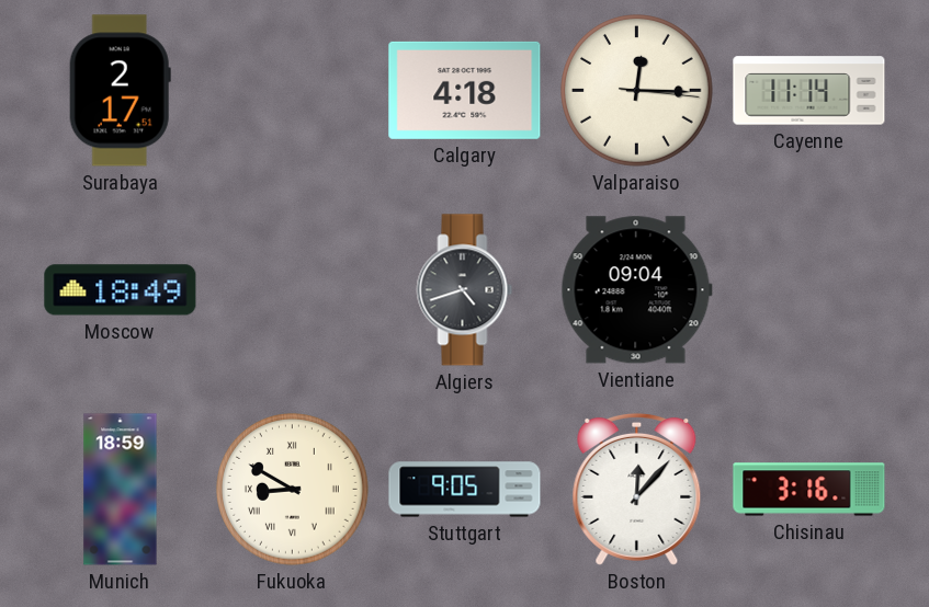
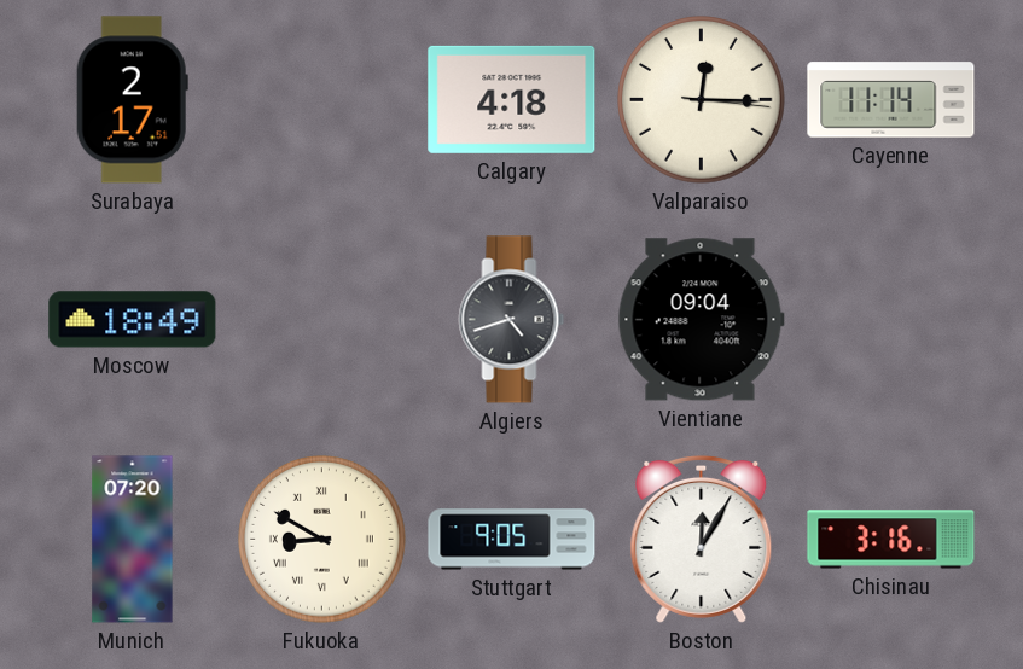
Munich: 18:59 -> 07:20 (133, 540)
Boston: 12:07 -> 12:05 (702, 539)
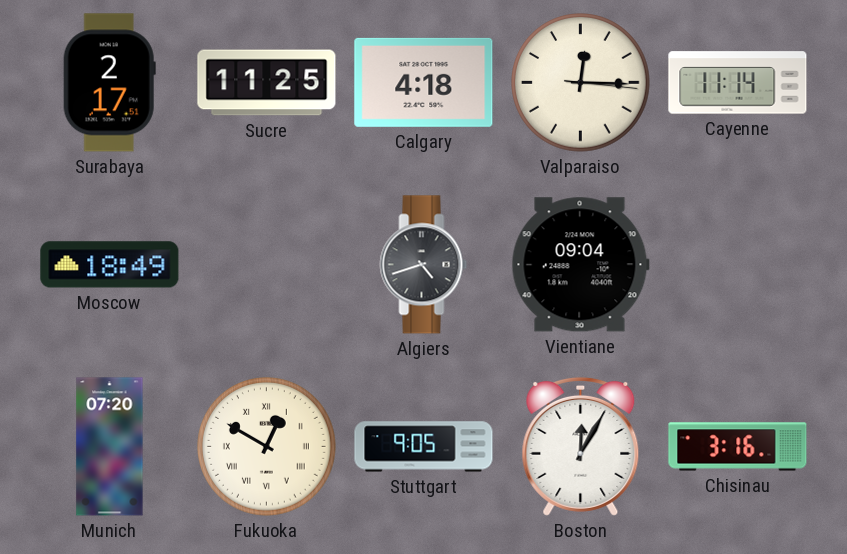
Sucre: none -> 11:25 (267, 83)
Fukuoka: 8:50 -> 12:50 (267, 447)
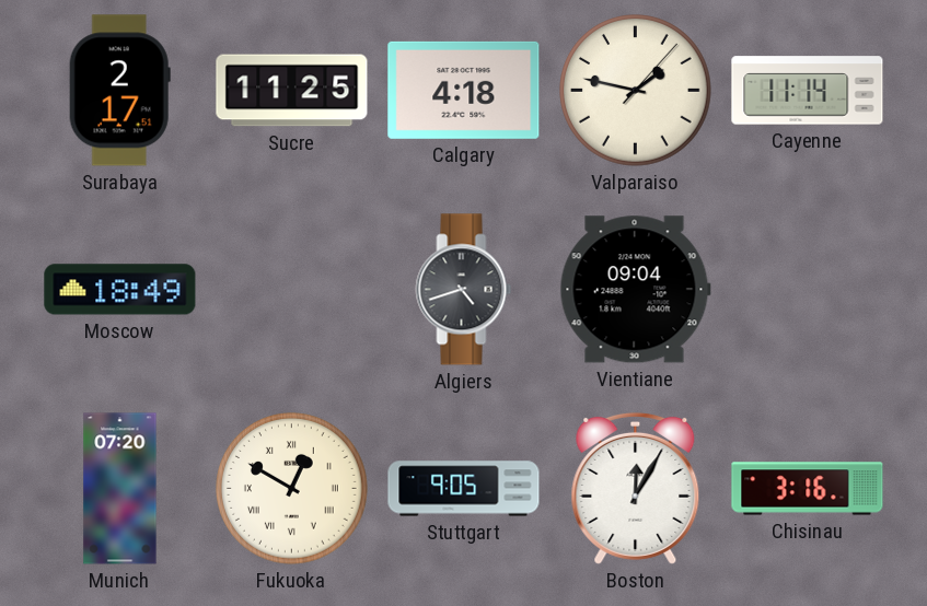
Valparaiso: 12:15 -> 1:47 (636, 91)
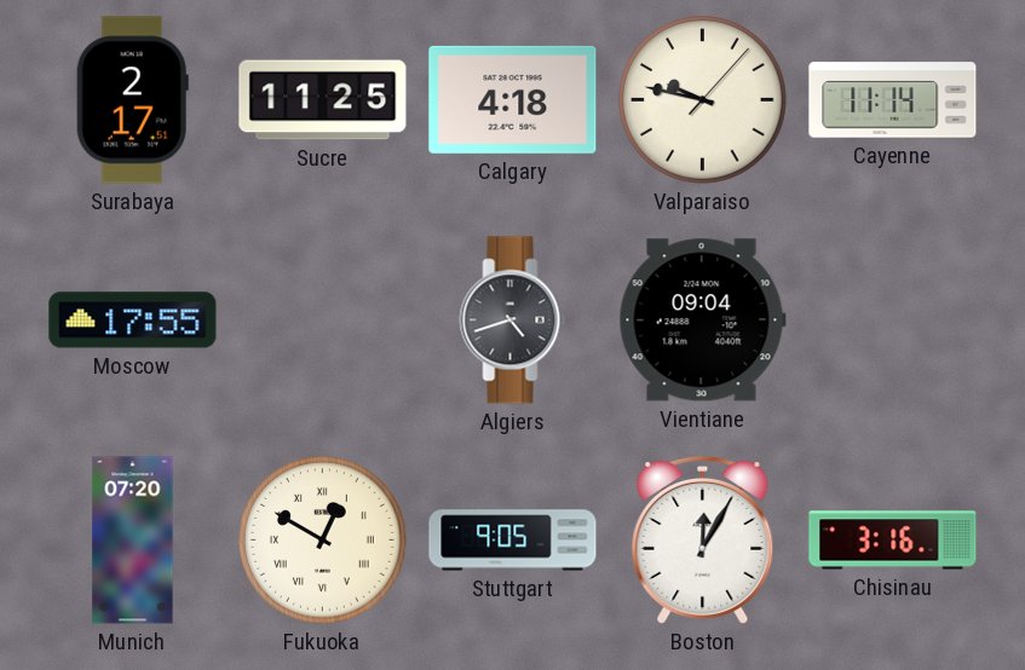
Valparaiso: 1:47 -> 9:47 (703, 100)
Moscow: 18:49 -> 17:55 (133, 320)
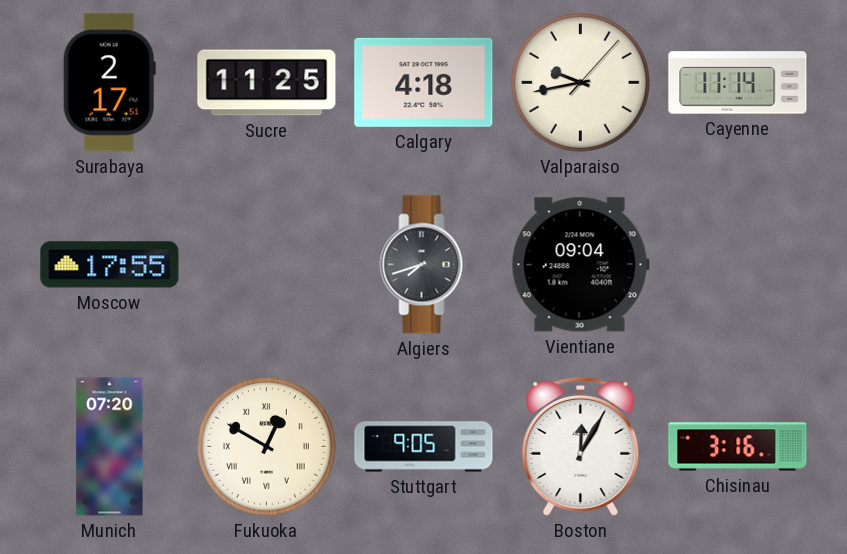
Valparaiso: 9:47 -> 9:43 (581, 83)
Algiers: 4:42 -> 7:42 (424, 265)
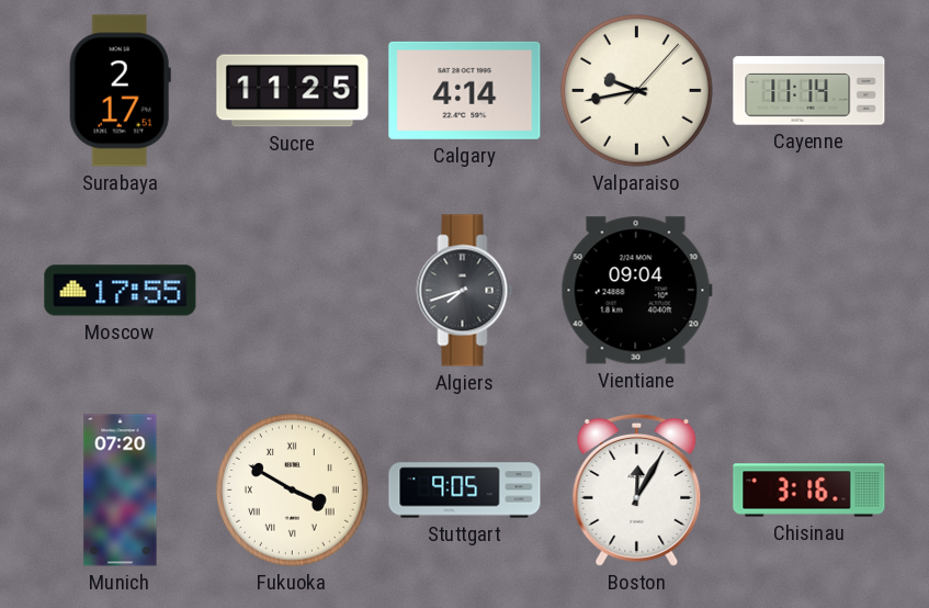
Calgary: 4:18 -> 4:14 (465, 90)
Fukuoka: 12:50 -> 3:50 (293, 491)
